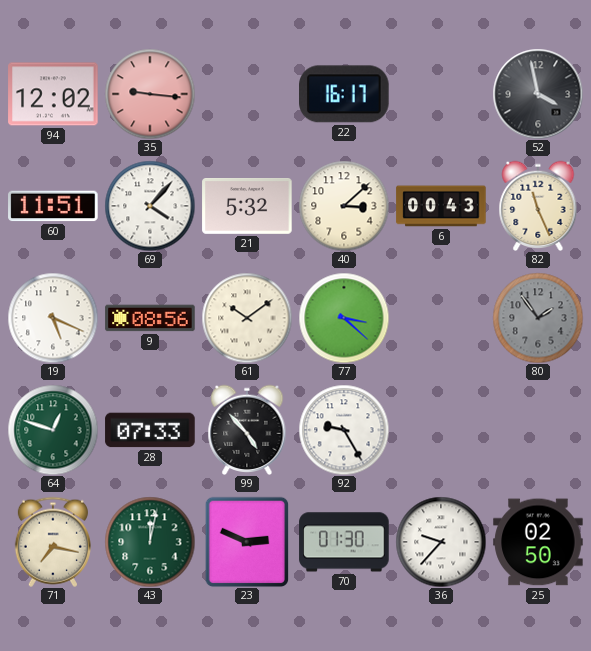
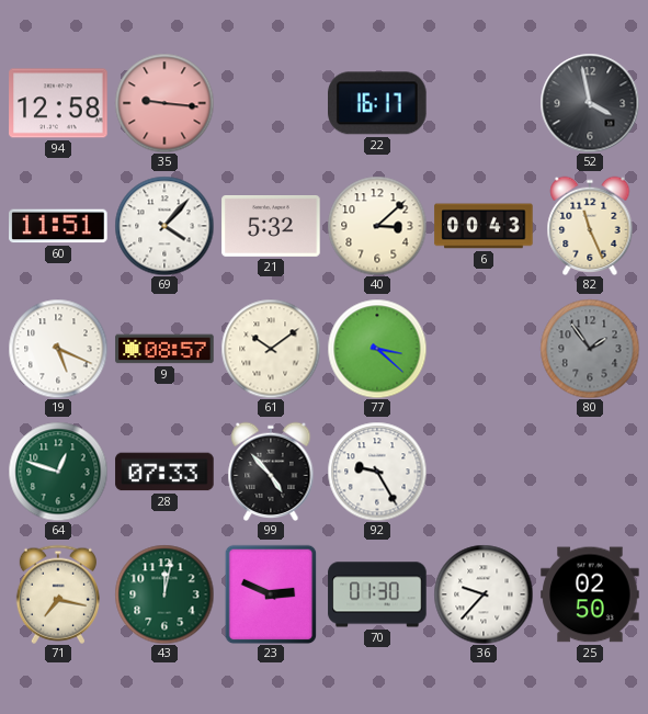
94: 12:02 -> 12:58 (58, 103)
9: 08:56 -> 08:57 (164, 349)
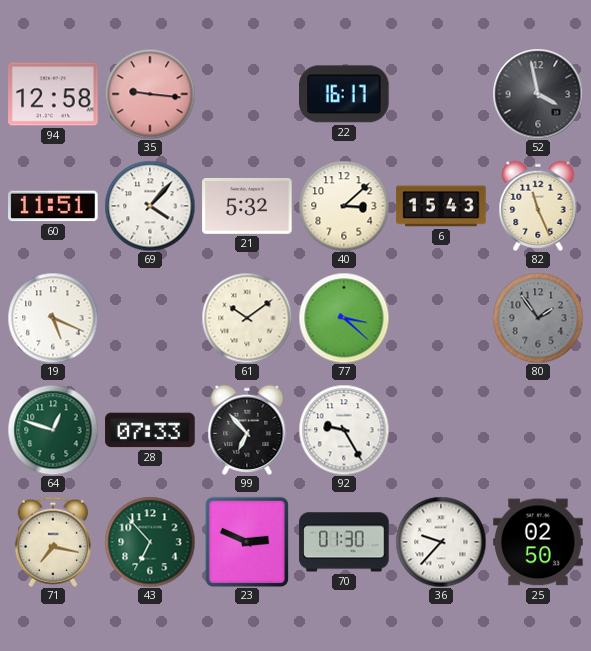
6: 00:43 -> 15:43 (441, 206)
9: 08:57 -> none (164, 349)
99: 4:53 -> 6:53 (247, 429)
43: 12:02 -> 6:53 (150, 542)
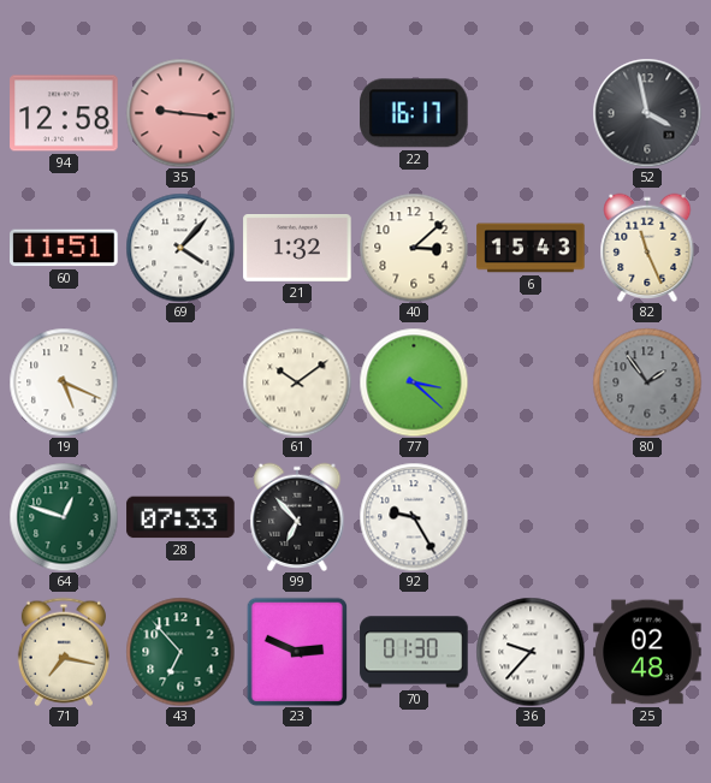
21: 5:32 -> 1:32 (297, 249)
25: 02:50 -> 02:48 (647, 652)
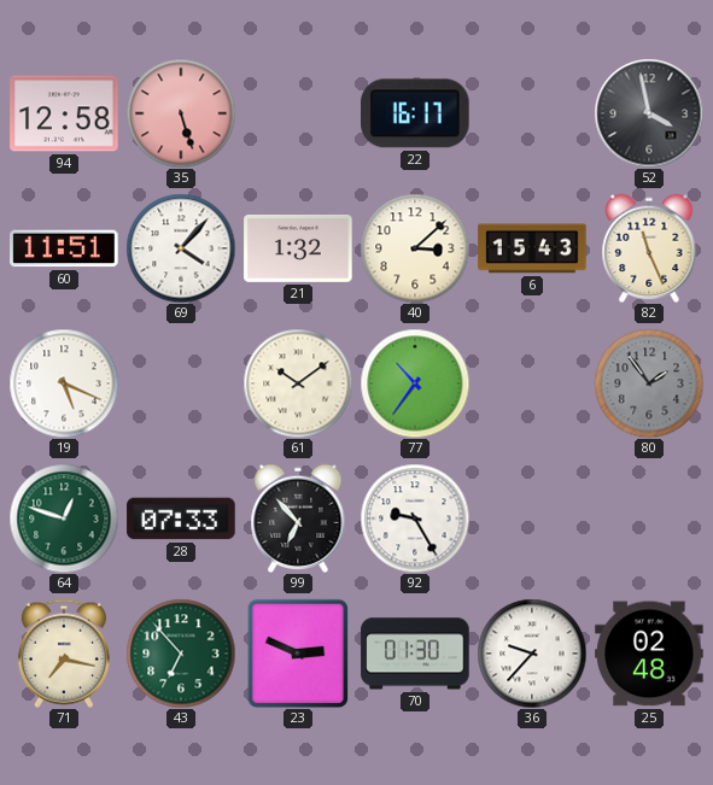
35: 9:16 -> 5:27 (181, 113)
77: 3:22 -> 10:36 (415, 383)
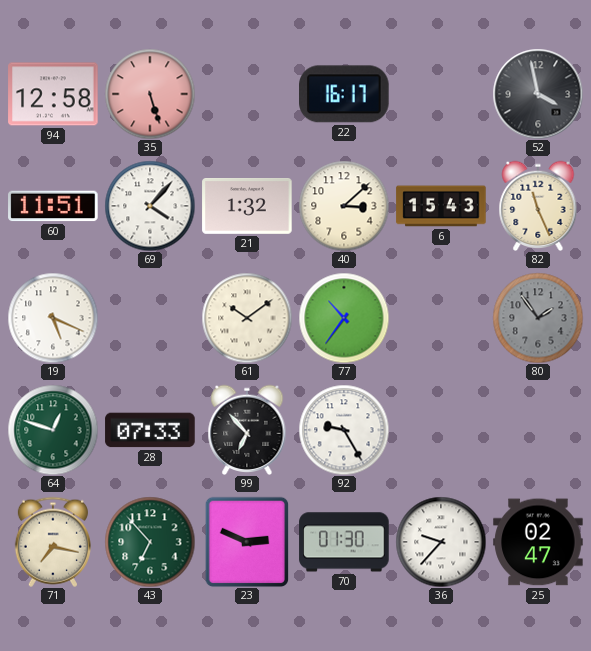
25: 02:48 -> 02:47 (538, 542)
